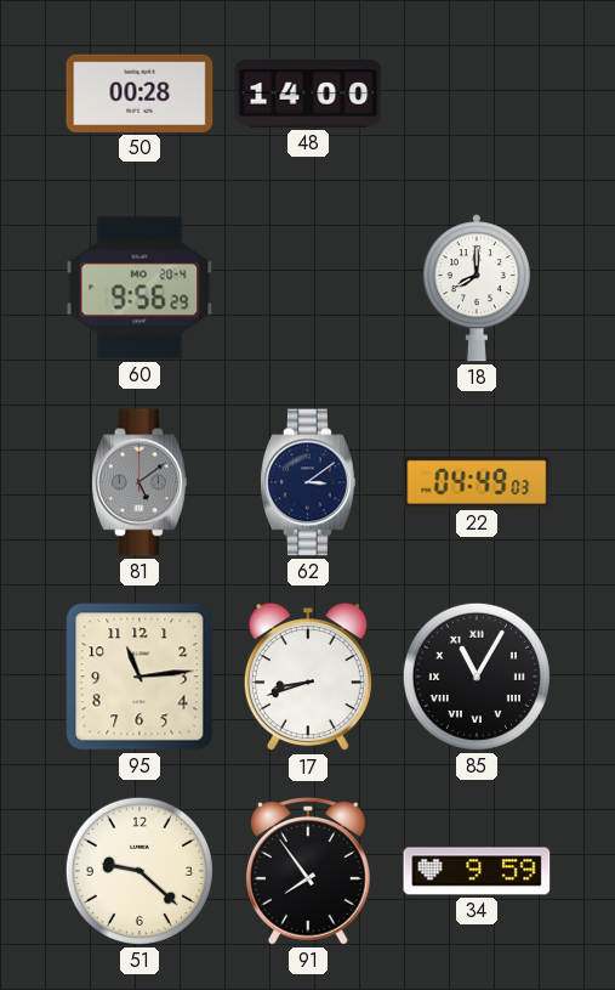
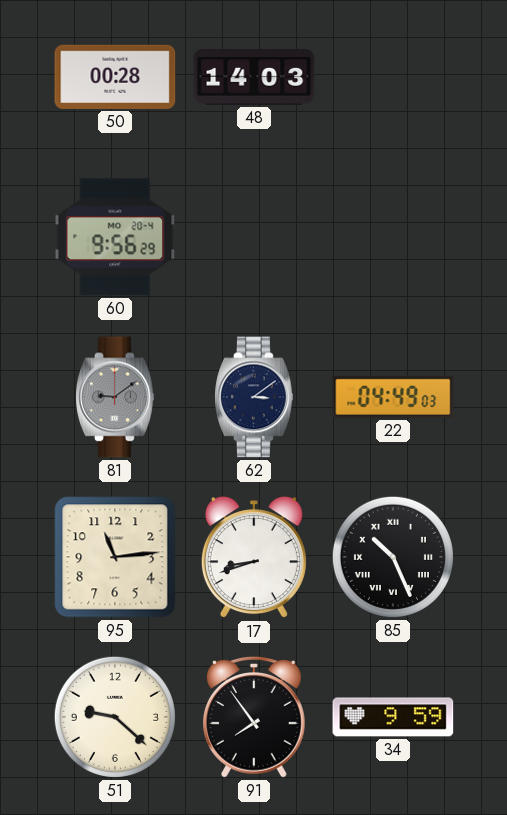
48: 14:00 -> 14:03 (254, 77)
18: 8:00 -> none (477, 288)
81: 5:09 -> 9:09 (115, 397)
85: 11:05 -> 10:26 (393, 557)
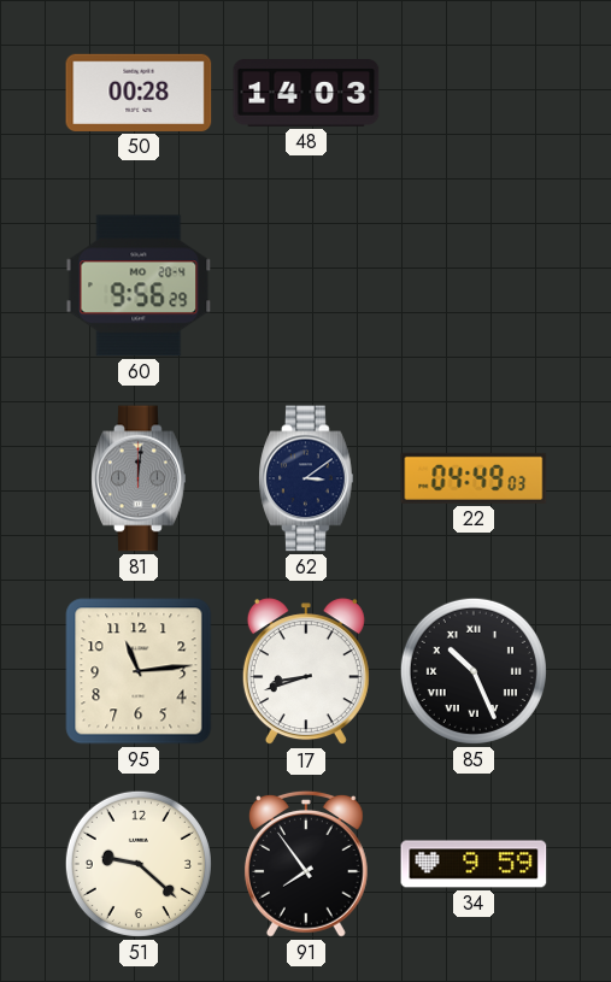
81: 9:09 -> 12:01 (139, 478)
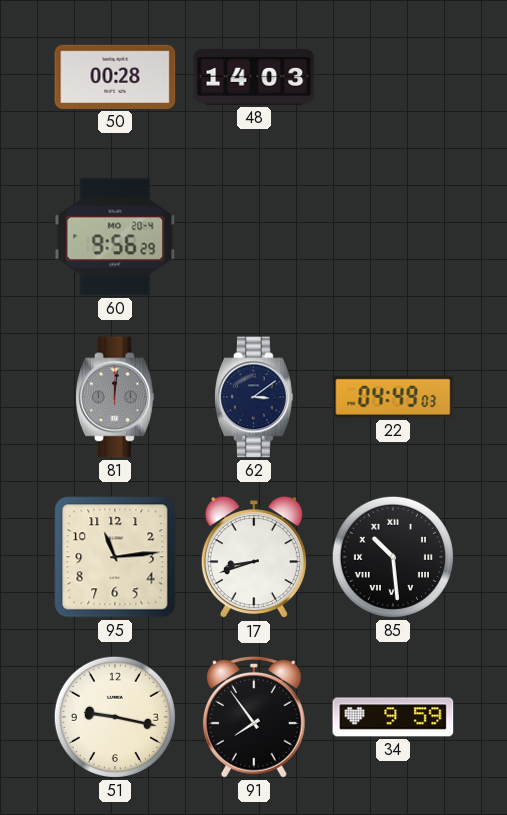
85: 10:26 -> 10:29 (393, 557)
51: 9:22 -> 9:17 (115, 717)
